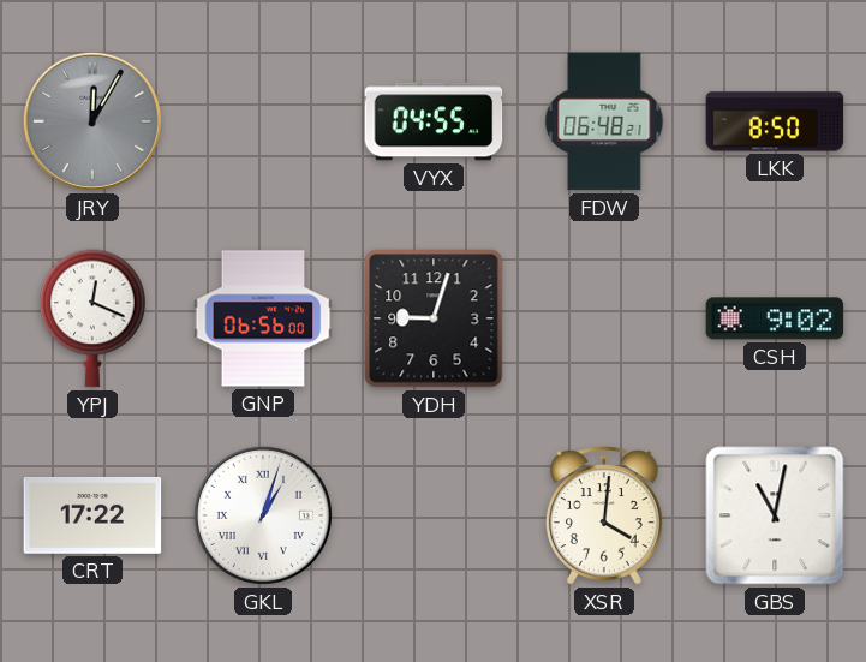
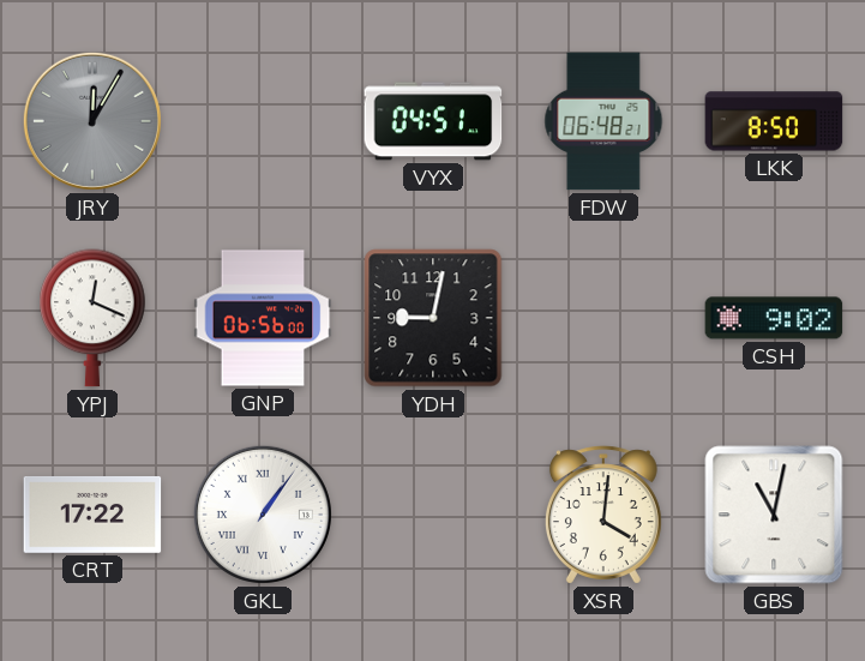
VYX: 04:55 -> 04:51 (433, 121)
YDH: 9:03 -> 9:02 (433, 318)
GKL: 1:03 -> 1:06 (263, 515)
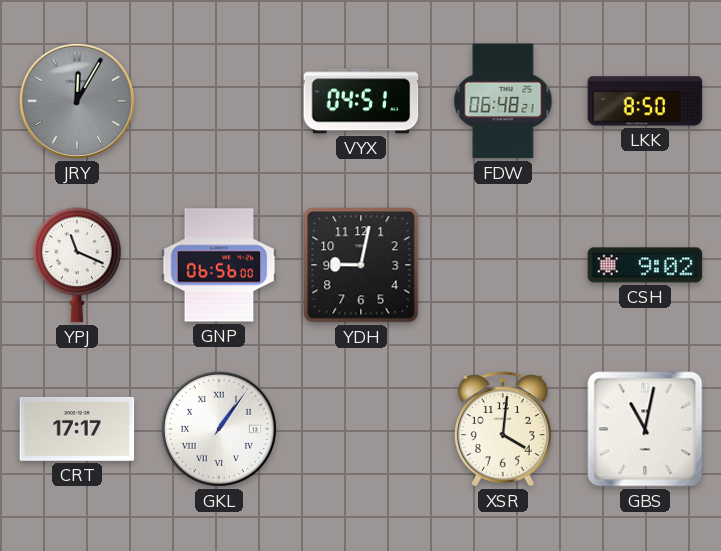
YPJ: 12:19 -> 11:19 (77, 265)
CRT: 17:22 -> 17:17 (77, 429)
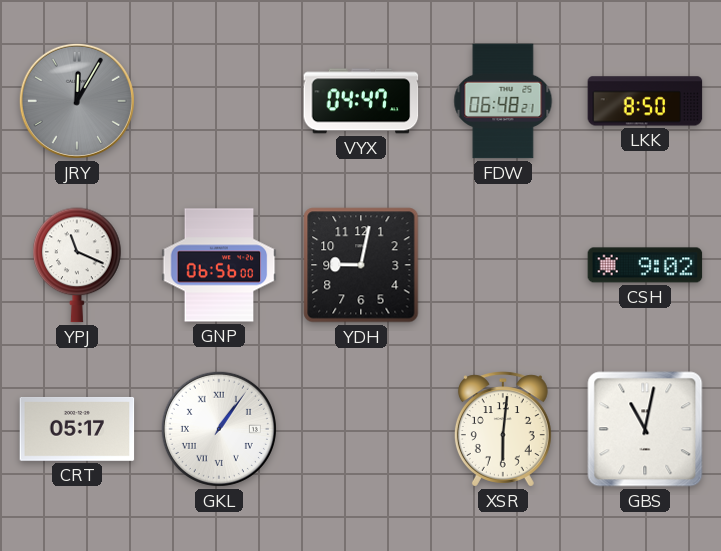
VYX: 04:51 -> 04:47 (361, 101)
CRT: 17:17 -> 05:17 (77, 429)
XSR: 4:01 -> 6:01 (503, 429)
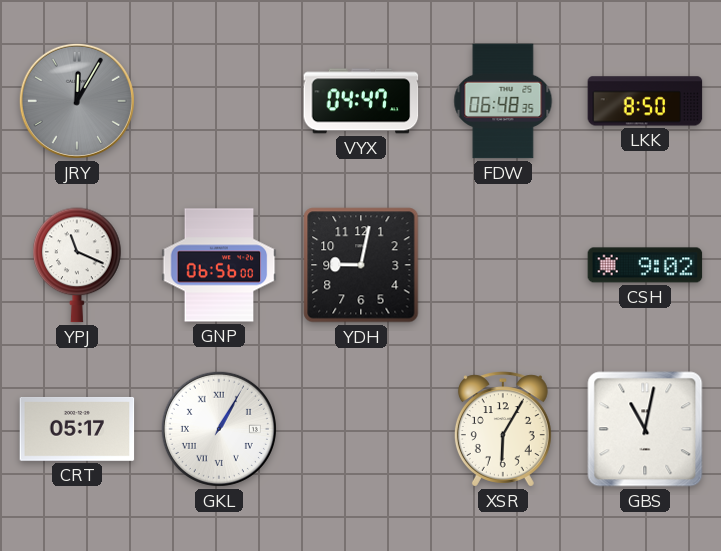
FDW: 06:48:21 -> 06:48:35 (503, 101)
GKL: 1:06 -> 1:05 (219, 429)
XSR: 6:01 -> 6:05 (503, 429)
